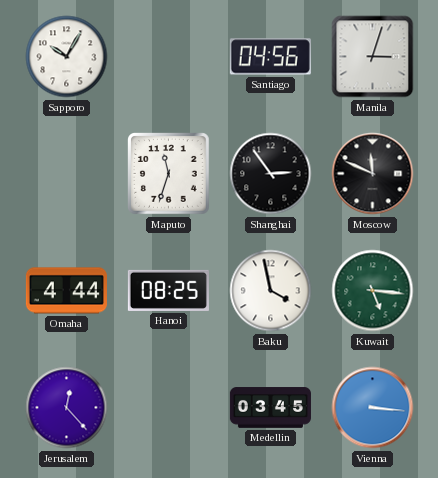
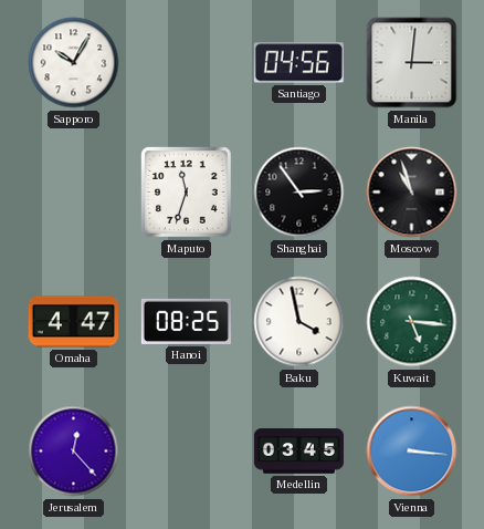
Manila: 3:03 -> 3:01 (412, 63)
Moscow: 11:49 -> 10:57 (412, 193)
Omaha: 4:44 -> 4:47 (73, 322)
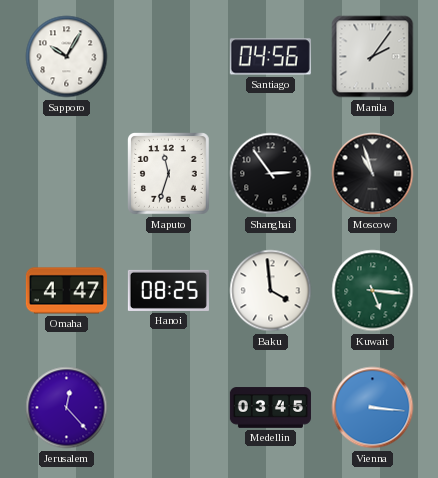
Manila: 3:01 -> 2:06 (373, 57)
Baku: 3:58 -> 3:59 (271, 291)
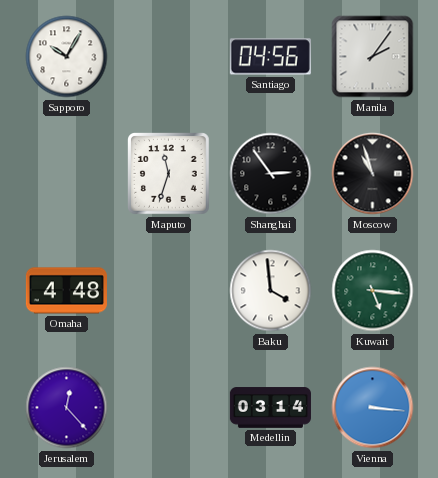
Omaha: 4:47 -> 4:48 (66, 291)
Hanoi: 08:25 -> none (168, 290)
Medellin: 03:45 -> 03:14 (270, 408)
